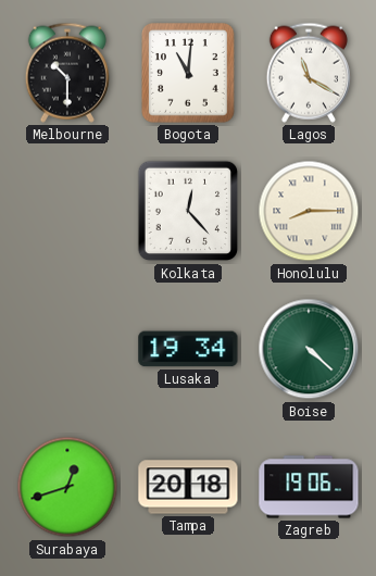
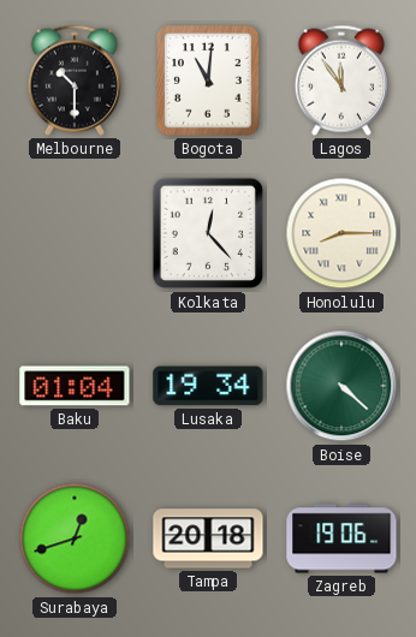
Lagos: 11:20 -> 11:54 (341, 81)
Baku: none -> 01:04 (75, 386)
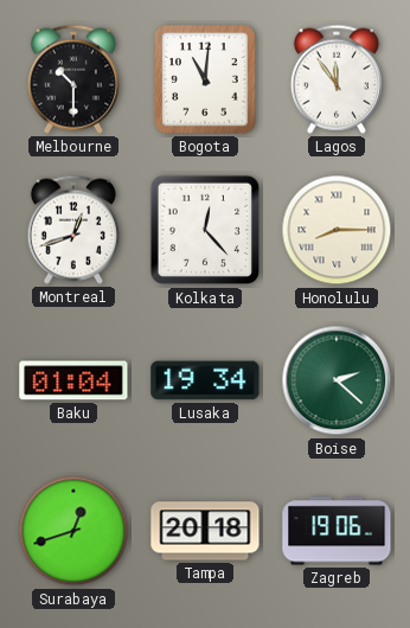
Montreal: none -> 12:42 (73, 230)
Boise: 4:22 -> 2:22 (337, 380)
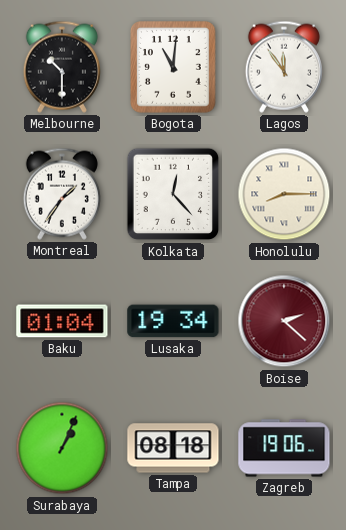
Montreal: 12:42 -> 1:36 (62, 194)
Boise dial: green -> burgundy (284, 321)
Surabaya: 12:42 -> 1:04 (62, 448)
Tampa: 20:18 -> 08:18 (173, 448)
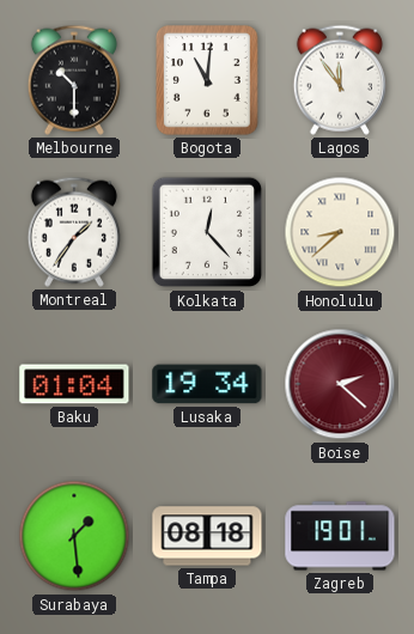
Honolulu: 8:15 -> 8:38 (340, 232)
Surabaya: 1:04 -> 1:29 (74, 536)
Zagreb: 19:06 -> 19:01 (340, 536)
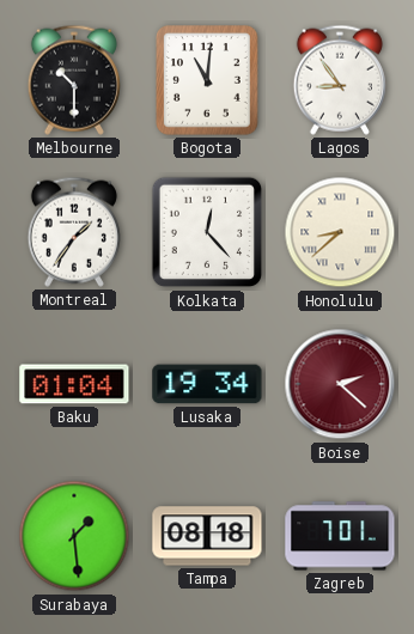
Lagos: 11:54 -> 8:54 (340, 80)
Zagreb: 19:01 -> 7:01 (340, 536)
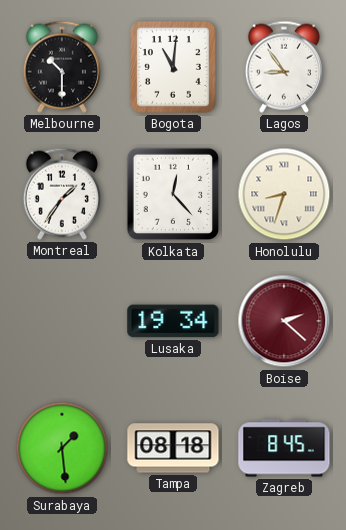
Honolulu: 8:38 -> 8:33 (284, 194)
Baku: 01:04 -> none (74, 384)
Zagreb: 7:01 -> 8:45 (284, 448)
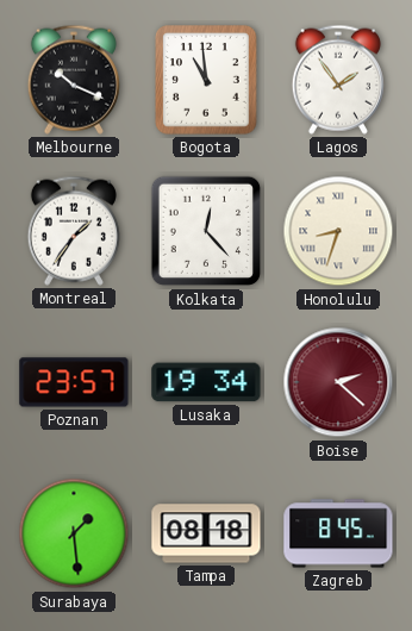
Melbourne: 10:30 -> 10:19 (74, 80)
Bogota: 11:01 -> 10:59 (207, 81)
Lagos: 8:54 -> 1:54 (338, 80)
Poznan: none -> 23:57 (74, 382)
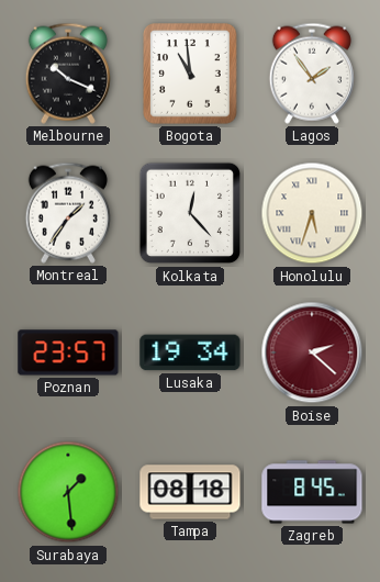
Honolulu: 8:33 -> 5:33 (312, 213)
